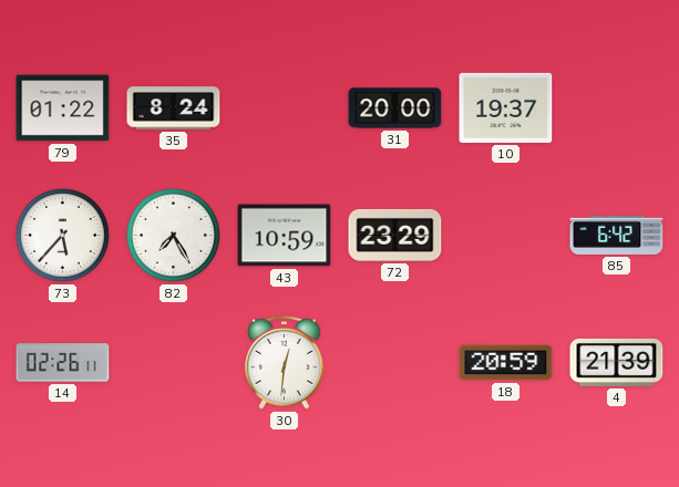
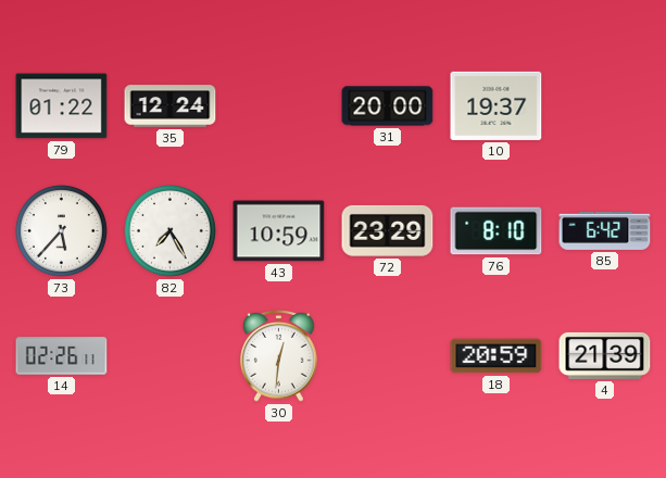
35: 8:24 -> 12:24 (171, 106)
76: none -> 8:10 (497, 231)
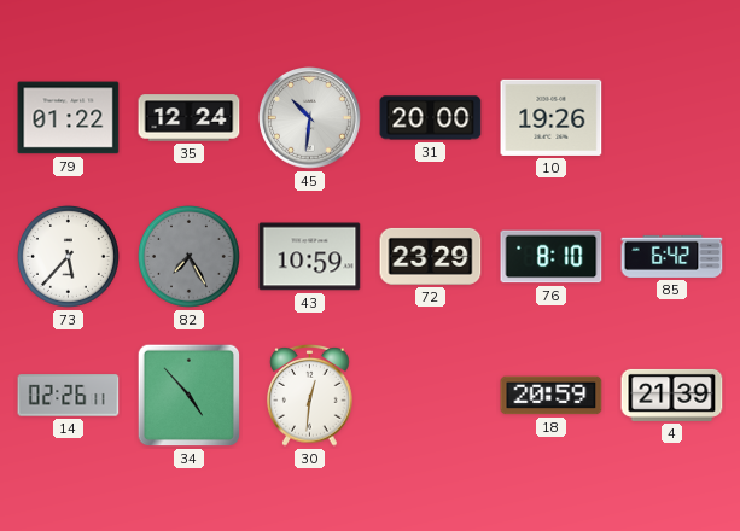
45: none -> 10:31 (310, 118)
10: 19:37 -> 19:26 (552, 117)
82 dial: white -> grey (188, 256)
34: none -> 4:53 (190, 396)
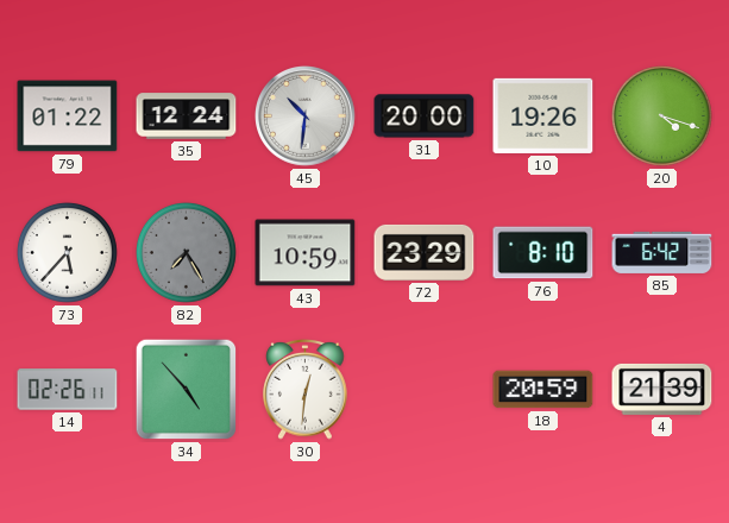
20: none -> 4:18 (661, 115)
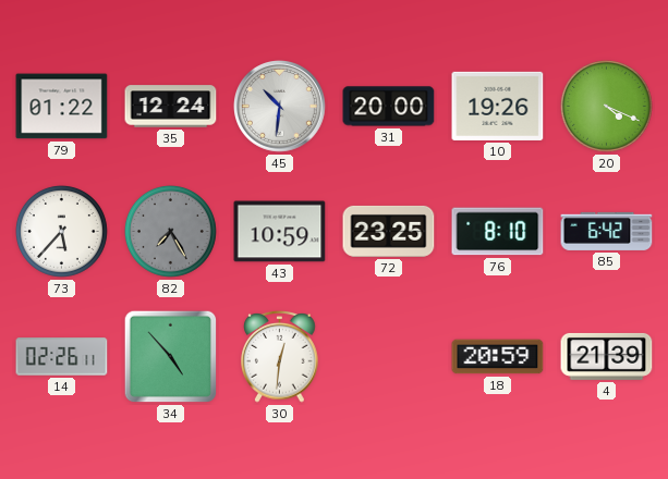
20: 4:18 -> 4:19 (606, 106)
72: 23:29 -> 23:25 (389, 231)
